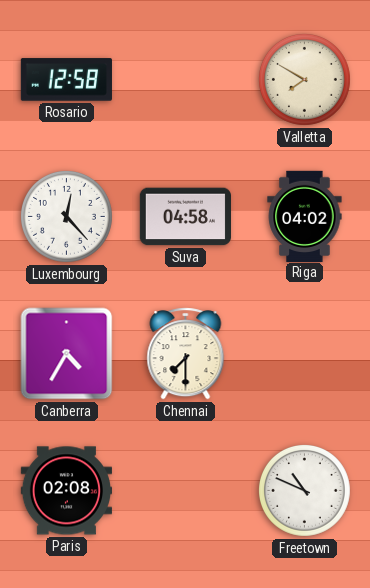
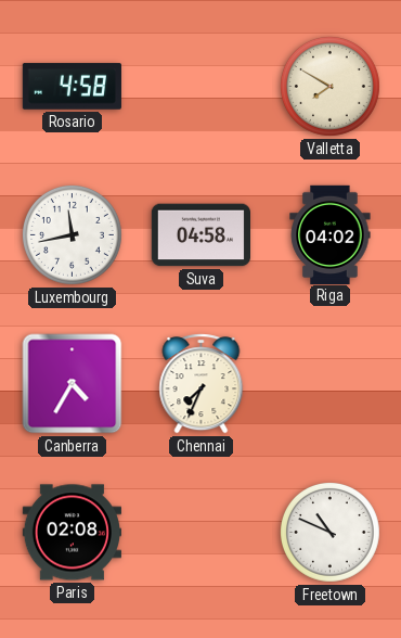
Rosario: 12:58 -> 4:58 (72, 87)
Luxembourg: 12:23 -> 11:43 (72, 234)
Chennai: 7:30 -> 7:34 (202, 384)
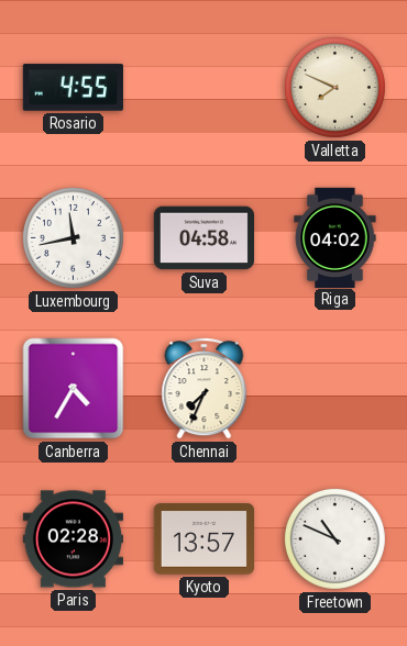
Rosario: 4:58 -> 4:55 (73, 88)
Valletta: 7:50 -> 7:49 (334, 87)
Paris: 02:08 -> 02:28 (73, 539)
Kyoto: none -> 13:57 (204, 539)
